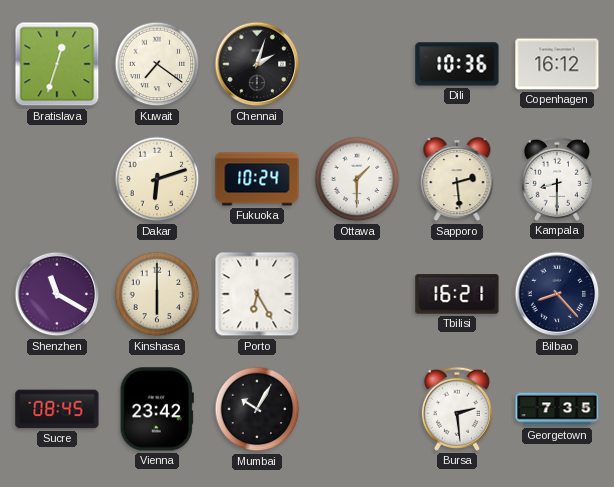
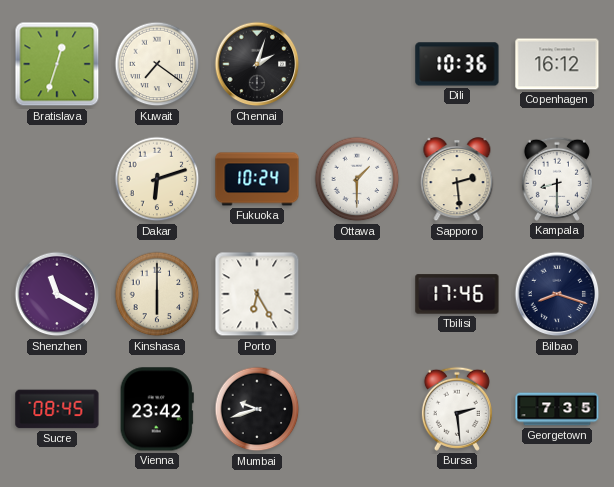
Tbilisi: 16:21 -> 17:46 (457, 294)
Bilbao: 8:23 -> 8:18 (557, 294)
Mumbai: 10:05 -> 9:42 (257, 409)
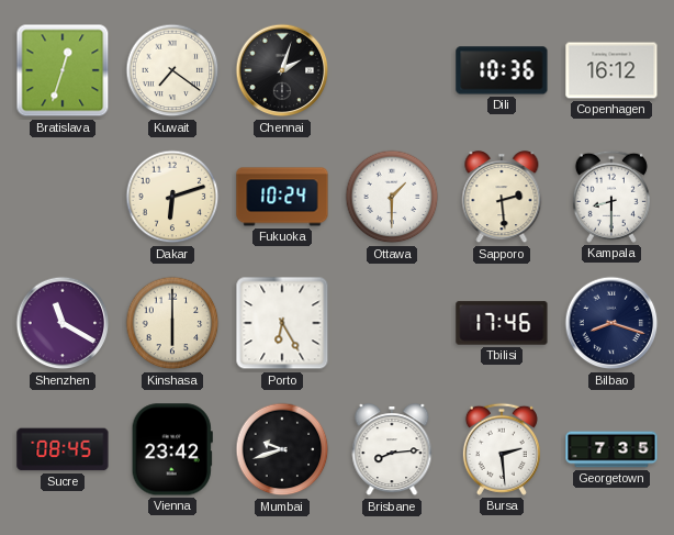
Brisbane: none -> 8:14 (392, 450)
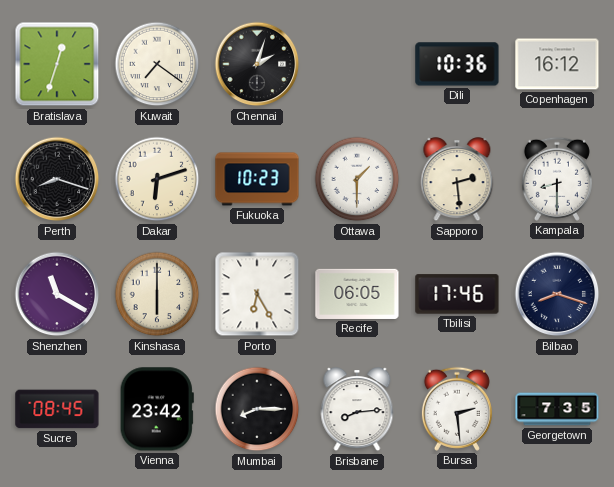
Perth: none -> 8:18 (57, 179)
Fukuoka: 10:24 -> 10:23 (257, 179)
Recife: none -> 06:05 (357, 294)
Mumbai: 9:42 -> 8:15 (257, 409)
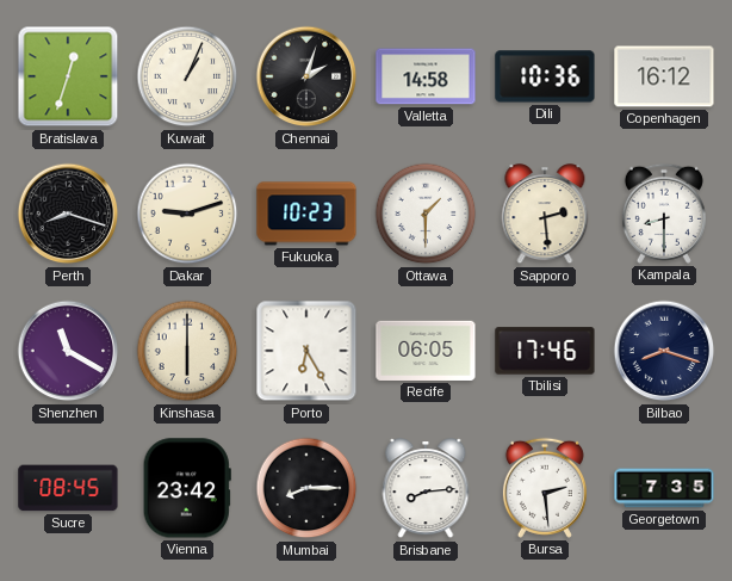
Kuwait: 7:21 -> 1:04 (187, 76)
Valletta: none -> 14:58 (426, 76)
Dakar: 6:12 -> 9:12 (187, 214)
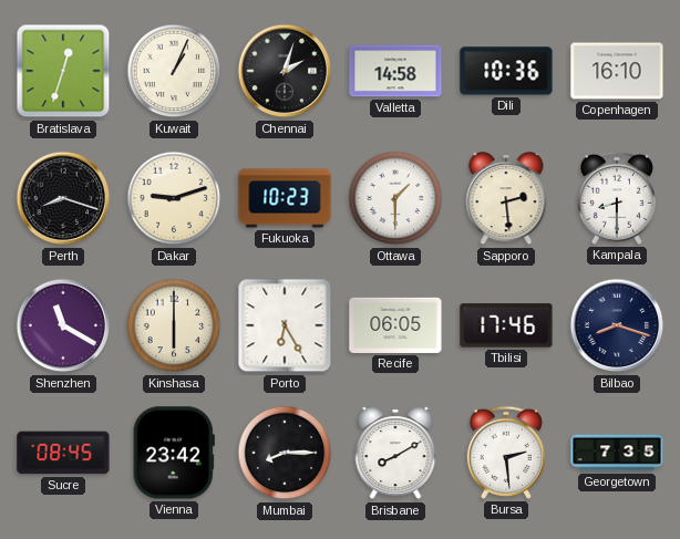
Copenhagen: 16:12 -> 16:10 (617, 71)
Brisbane: 8:14 -> 8:10 (395, 454)
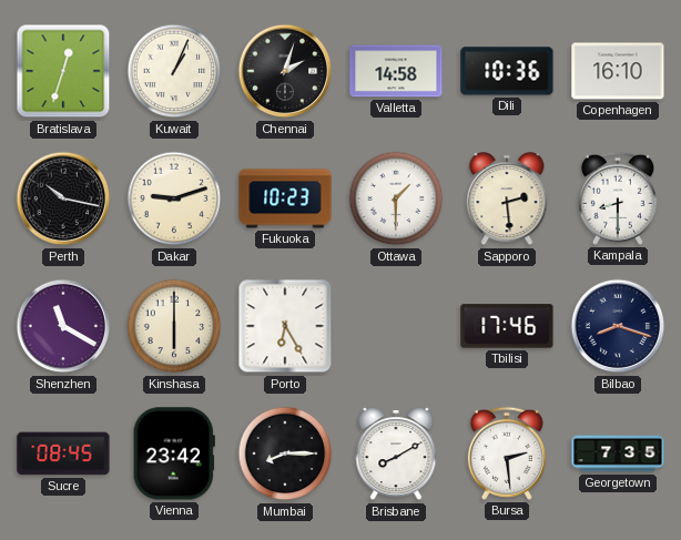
Perth: 8:18 -> 10:17 (63, 198)
Recife: 06:05 -> none (395, 325)
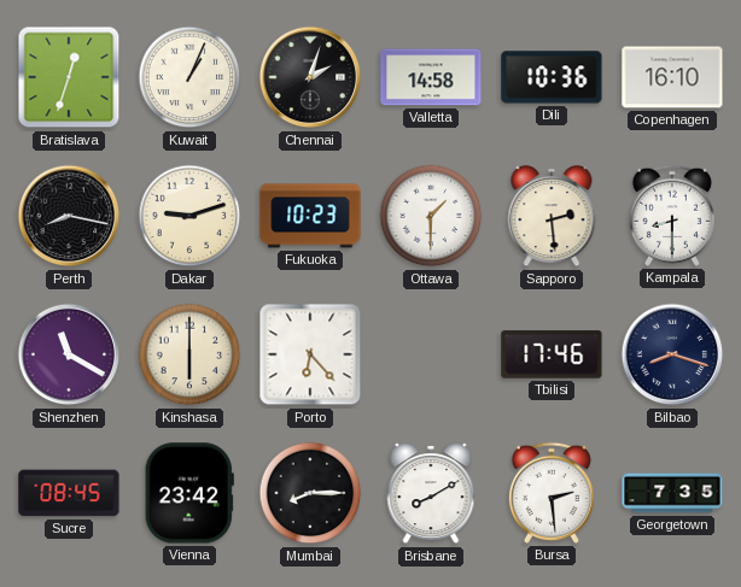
Perth: 10:17 -> 8:17 (69, 216)
Porto: 6:25 -> 6:23 (310, 354)
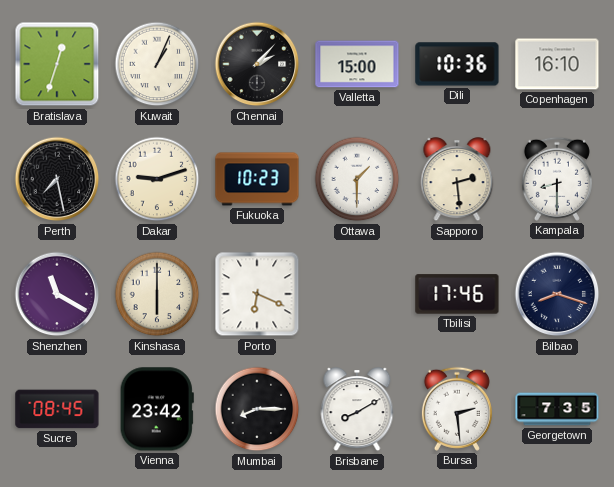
Chennai: 2:03 -> 2:07 (257, 64)
Valletta: 14:58 -> 15:00 (357, 64)
Perth: 8:17 -> 7:28 (57, 179)
Porto: 6:23 -> 6:19 (257, 294)
